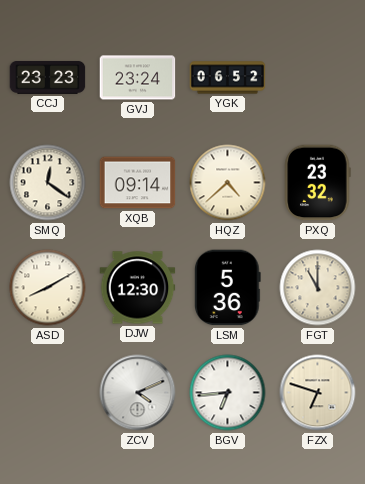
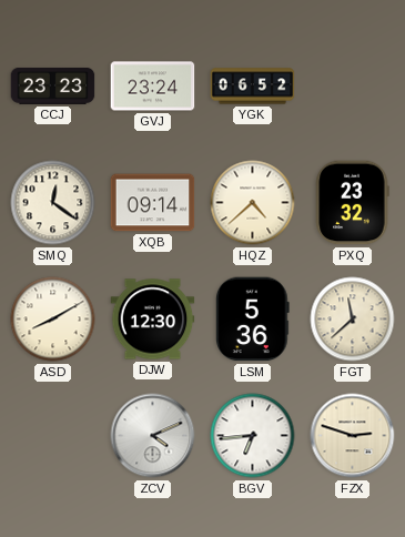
FGT: 11:00 -> 11:38 (353, 320)
FZX: 6:48 -> 2:48 (353, 436)
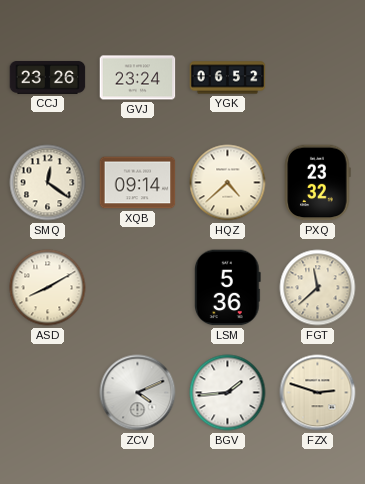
CCJ: 23:23 -> 23:26 (48, 77)
DJW: 12:30 -> none (153, 320)
BGV: 6:44 -> 1:44 (228, 393)
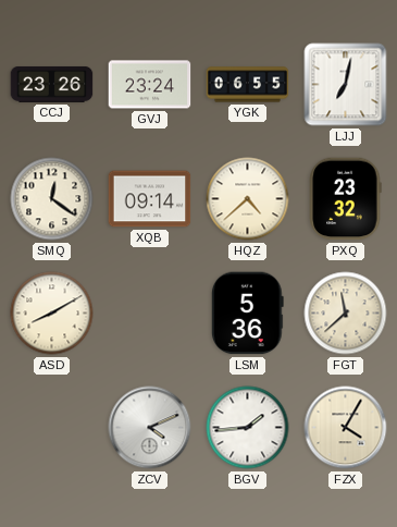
YGK: 06:52 -> 06:55 (248, 85)
LJJ: none -> 7:02 (346, 85)
FZX: 2:48 -> 4:05 (346, 428)
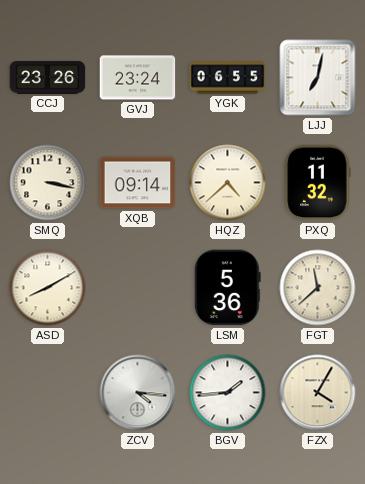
SMQ: 12:21 -> 3:17 (48, 183)
PXQ: 23:32 -> 11:32 (317, 183)
ZCV: 4:11 -> 4:16 (138, 393)
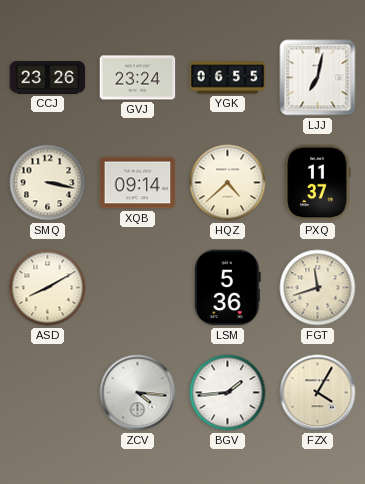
PXQ: 11:32 -> 11:37 (317, 183)
FGT: 11:38 -> 11:42 (318, 288)
